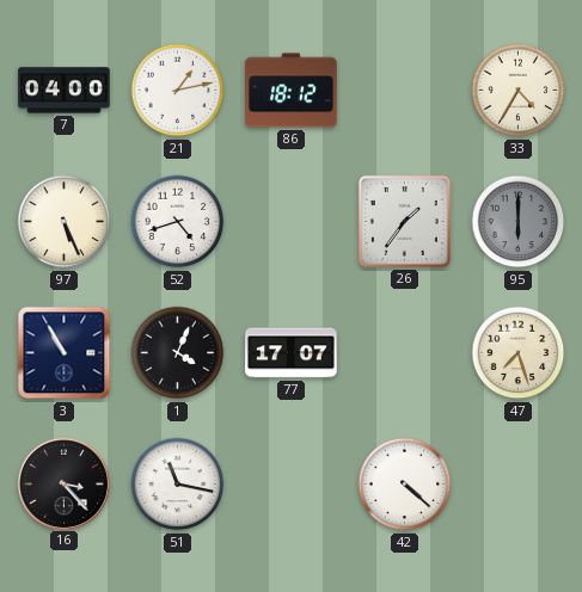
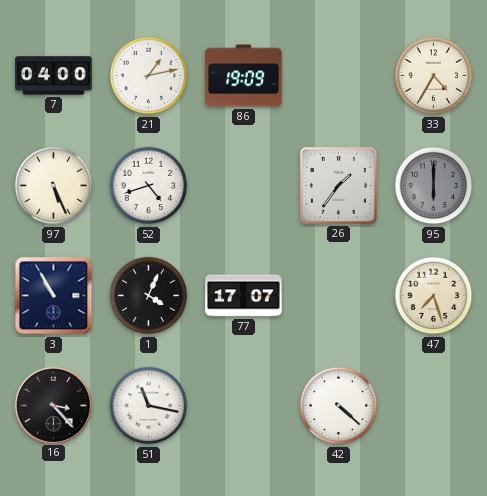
86: 18:12 -> 19:09 (244, 76)
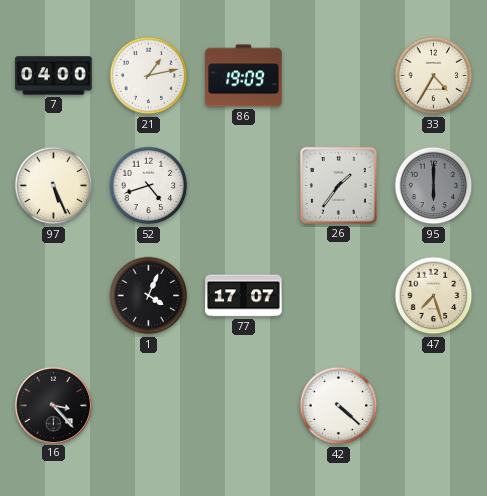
3: 10:55 -> none (54, 296)
51: 11:17 -> none (149, 406)
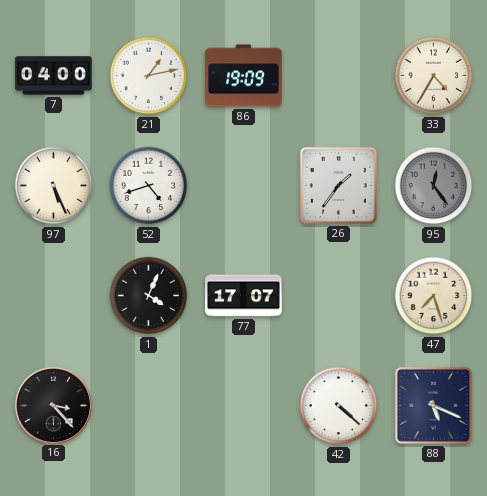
95: 6:00 -> 12:24 (434, 186)
88: none -> 5:19 (433, 405)
